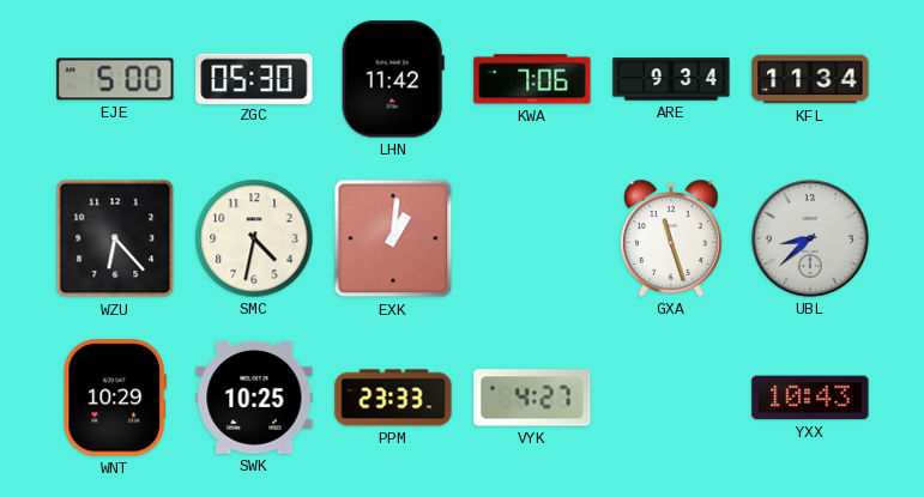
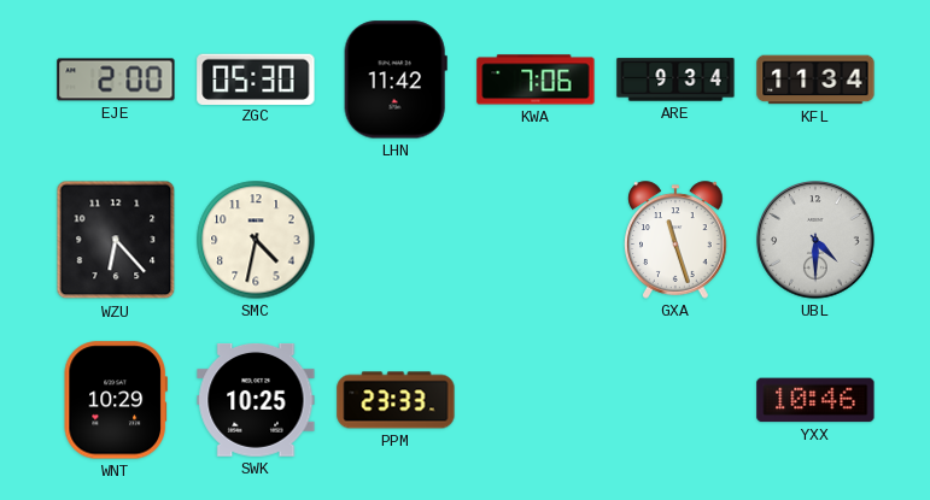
EJE: 5:00 -> 2:00 (116, 80)
EXK: 1:01 -> none (393, 238)
UBL: 8:38 -> 4:30 (815, 240)
VYK: 4:27 -> none (532, 398)
YXX: 10:43 -> 10:46 (815, 400)
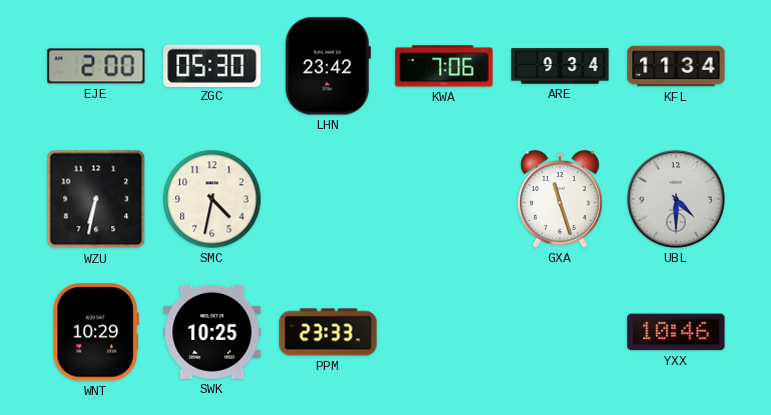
LHN: 11:42 -> 23:42 (328, 66)
WZU: 6:23 -> 6:32 (96, 199)
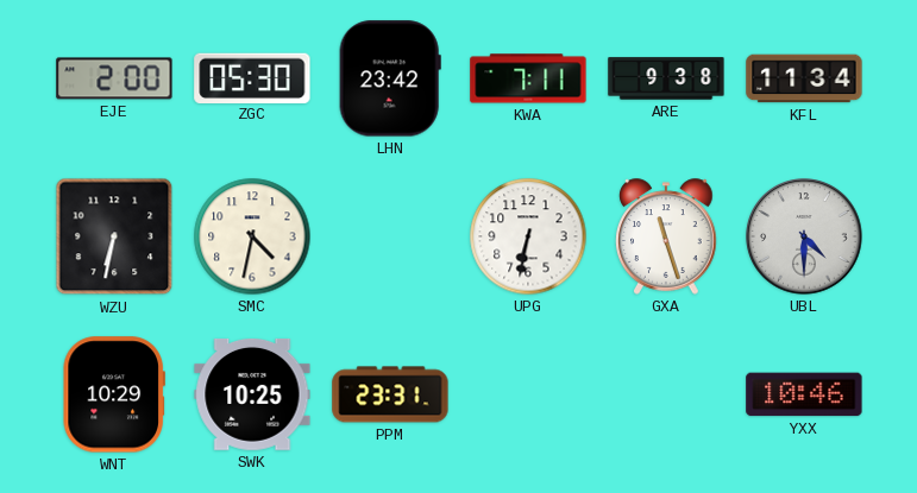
KWA: 7:06 -> 7:11 (528, 78)
ARE: 9:34 -> 9:38 (666, 78)
UPG: none -> 6:32 (528, 236)
PPM: 23:33 -> 23:31 (390, 394)
